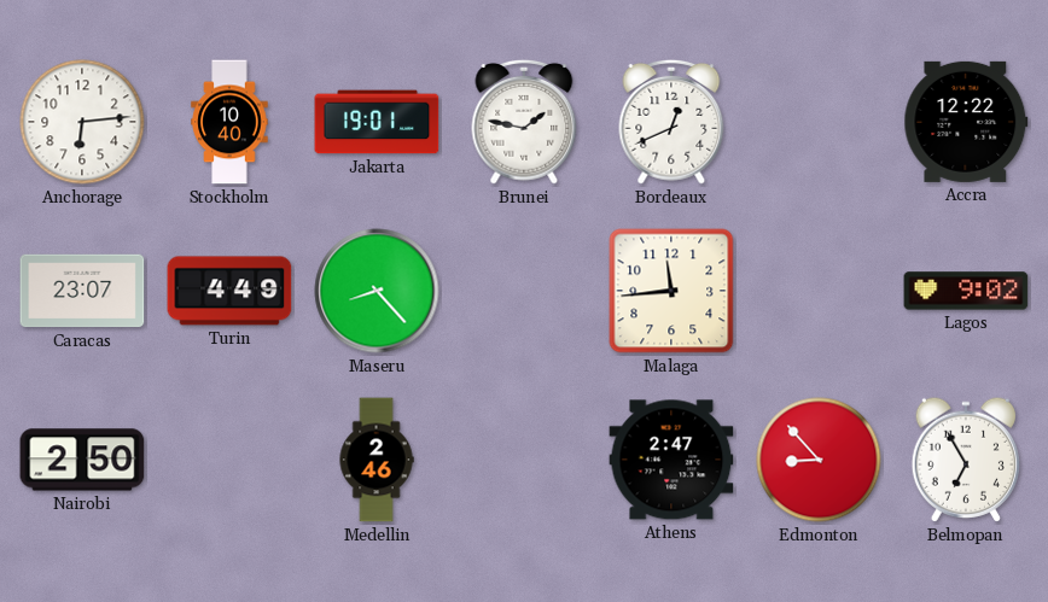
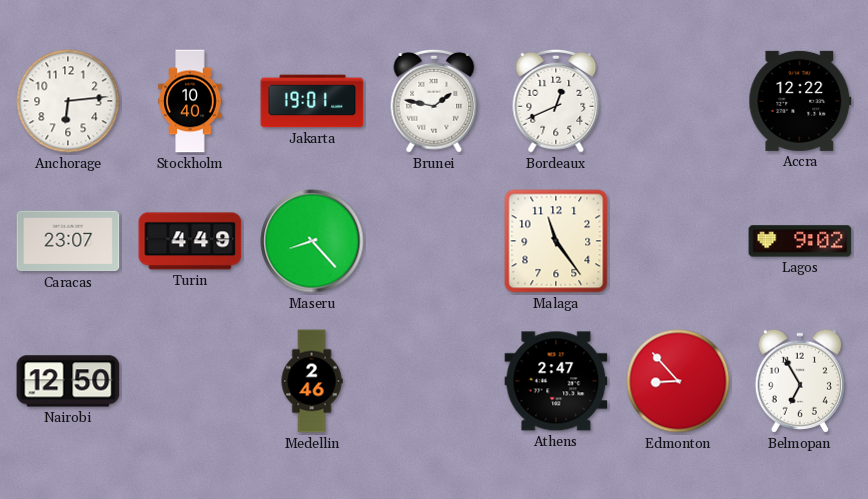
Malaga: 11:44 -> 11:24 (556, 241)
Nairobi: 2:50 -> 12:50 (68, 381)
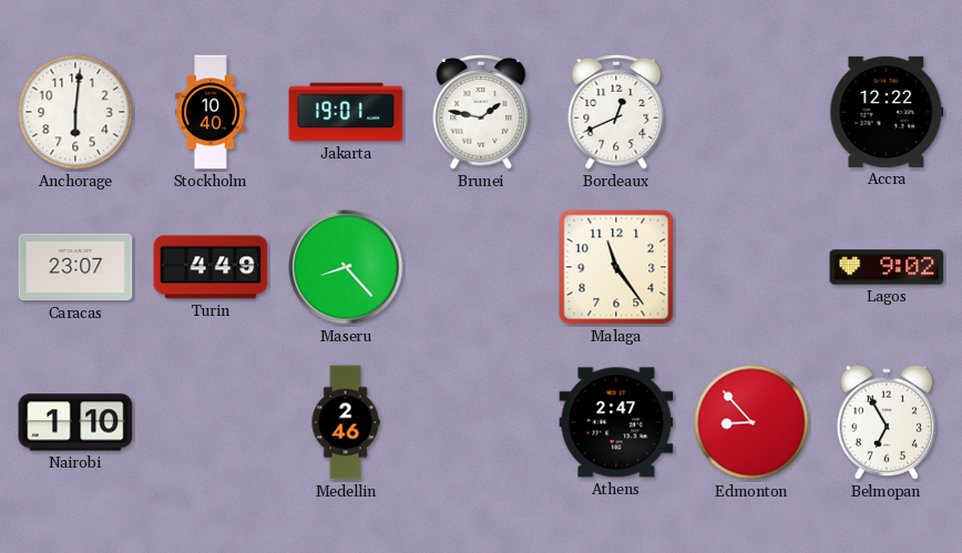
Anchorage: 6:14 -> 6:01 (75, 112)
Nairobi: 12:50 -> 1:10 (75, 422)
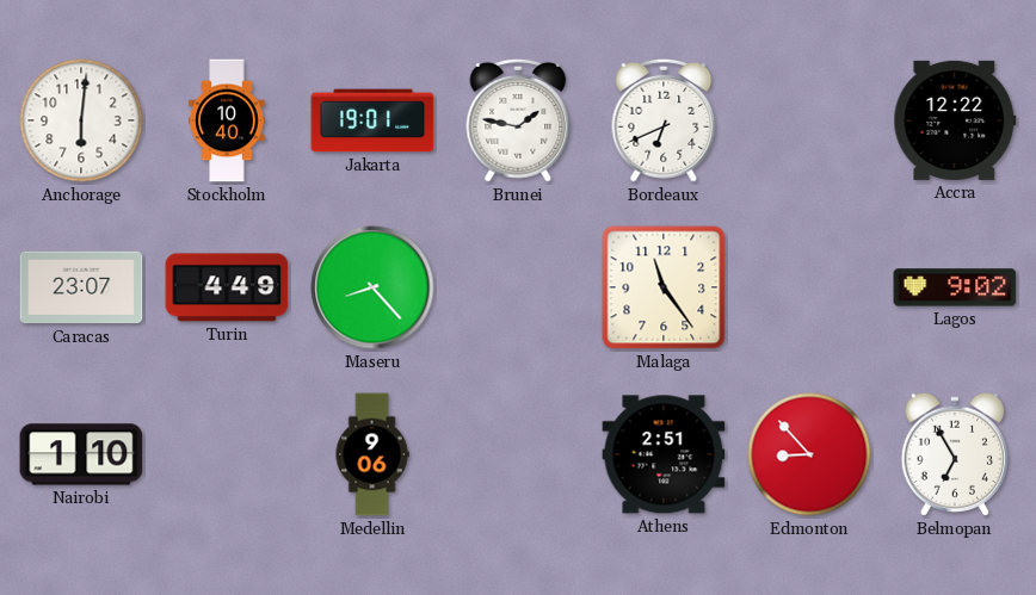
Bordeaux: 12:41 -> 6:41 (664, 120)
Medellin: 2:46 -> 9:06 (372, 454)
Athens: 2:47 -> 2:51 (664, 454)
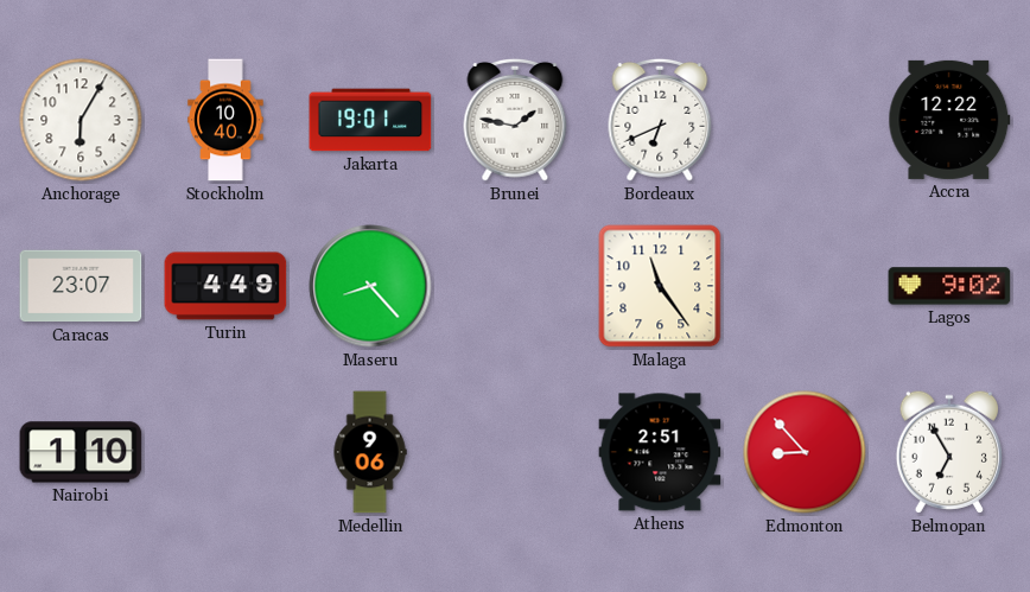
Anchorage: 6:01 -> 6:05 (81, 120)
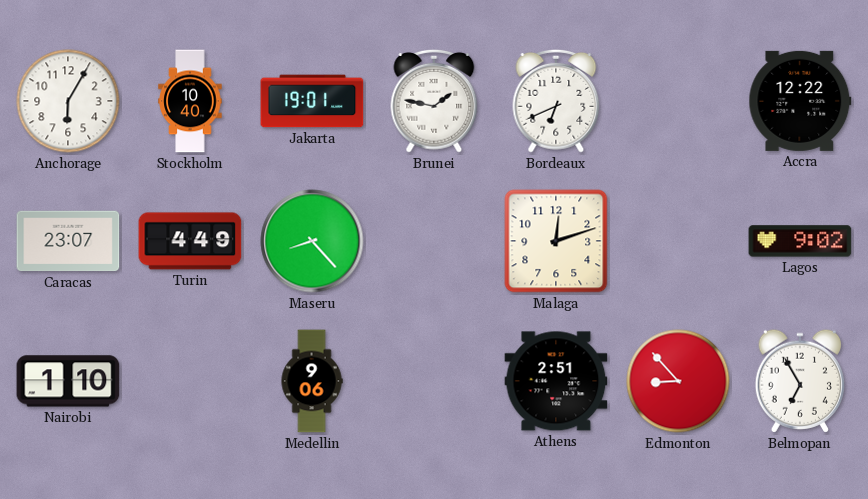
Malaga: 11:24 -> 12:12 (556, 241)
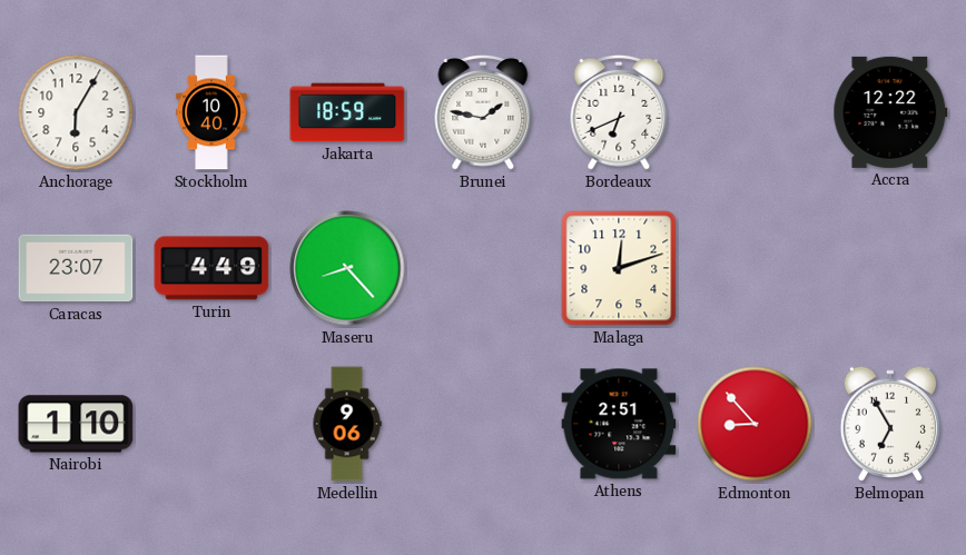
Jakarta: 19:01 -> 18:59 (347, 112)
Lagos: 9:02 -> none (800, 241)
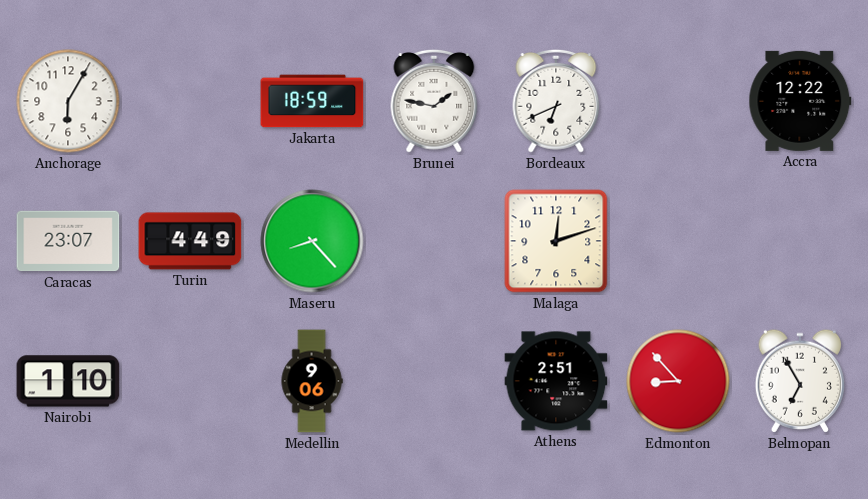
Stockholm: 10:40 -> none (211, 112)
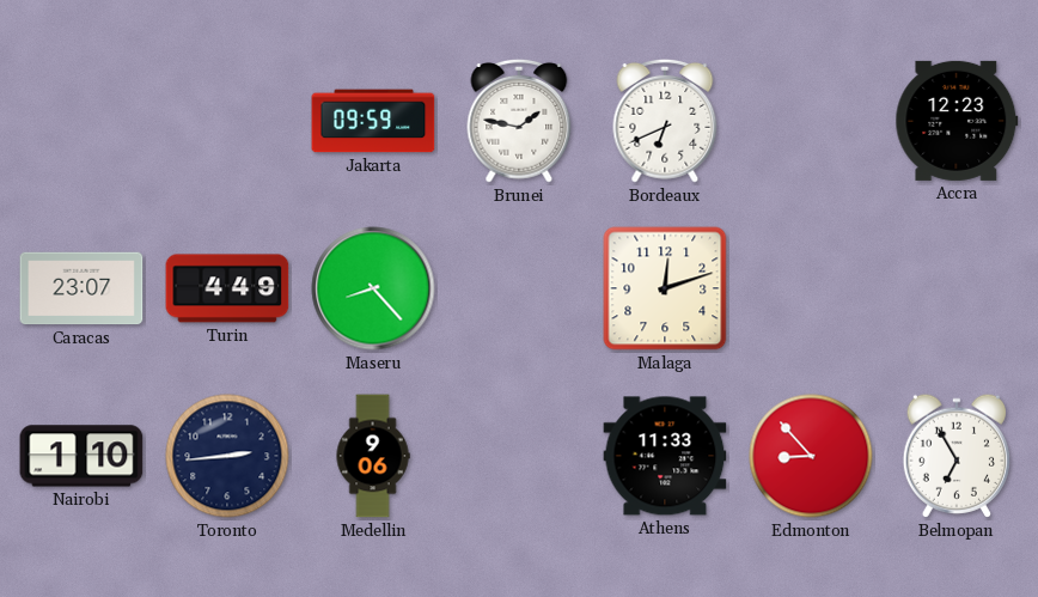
Anchorage: 6:05 -> none (68, 101)
Jakarta: 18:59 -> 09:59 (373, 121)
Accra: 12:22 -> 12:23 (957, 121)
Toronto: none -> 2:44 (227, 456)
Athens: 2:51 -> 11:33 (665, 456)
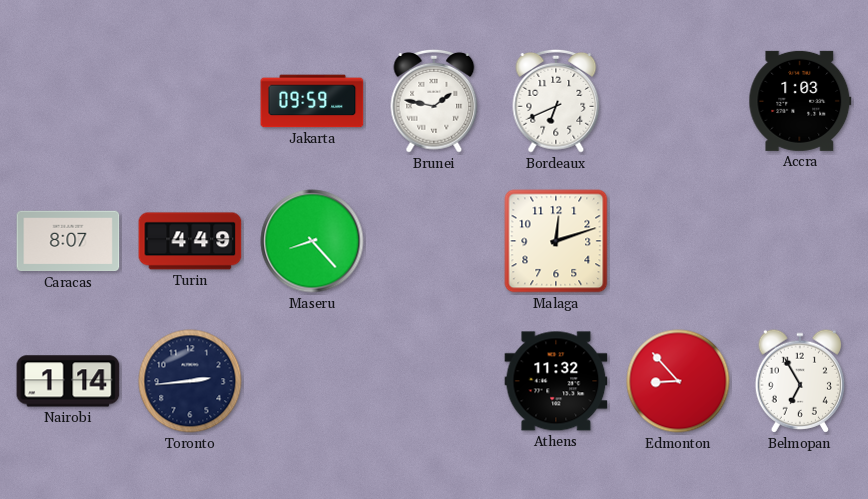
Accra: 12:23 -> 1:03 (800, 101)
Caracas: 23:07 -> 8:07 (68, 241)
Nairobi: 1:10 -> 1:14 (68, 381)
Medellin: 9:06 -> none (373, 456)
Athens: 11:33 -> 11:32 (556, 381)
